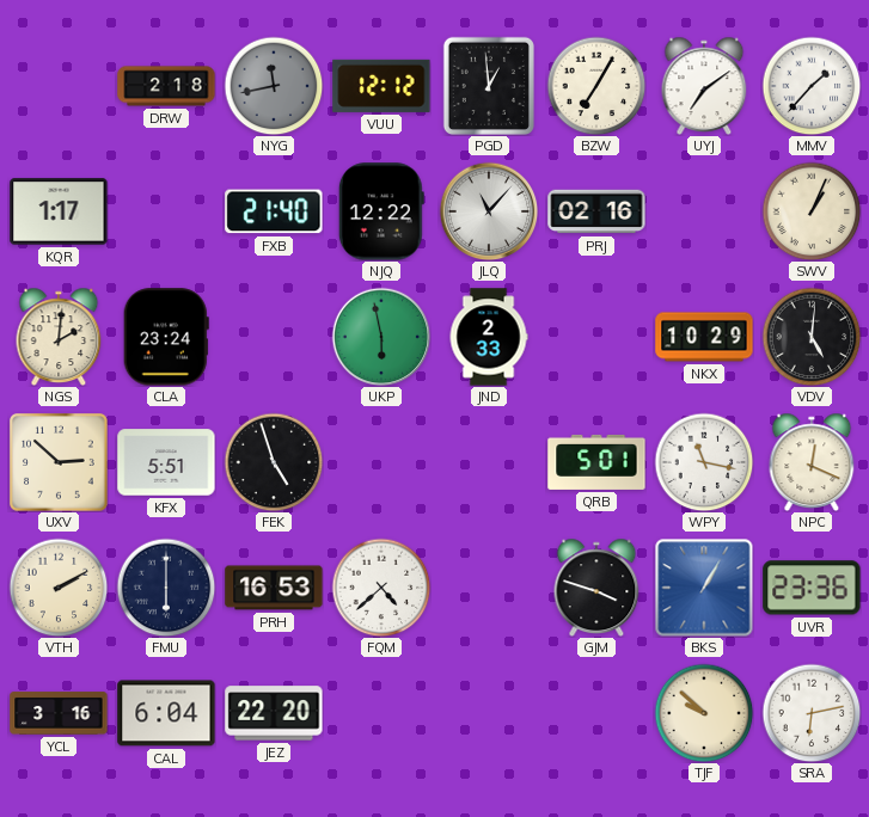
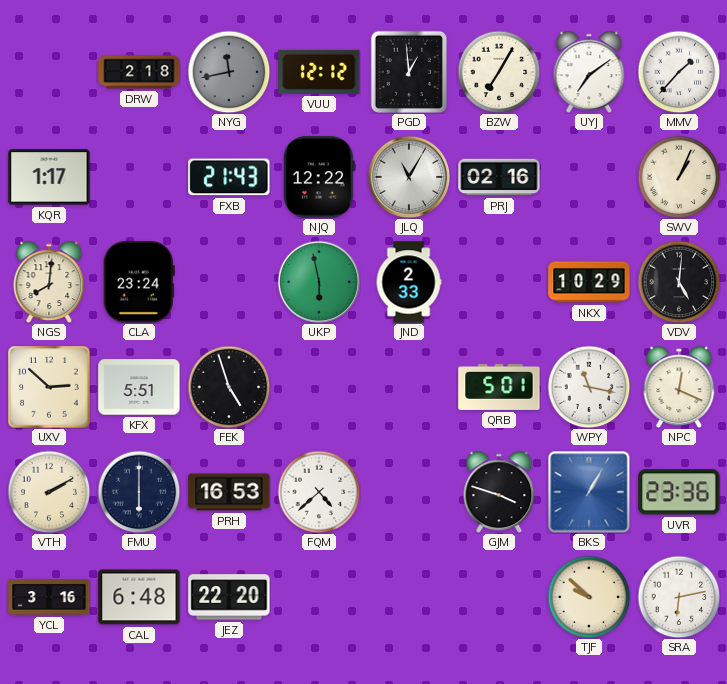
FXB: 21:40 -> 21:43 (229, 177)
JLQ: 11:07 -> 11:05 (409, 177)
NGS: 2:01 -> 8:01 (49, 281)
CAL: 6:04 -> 6:48 (139, 597)
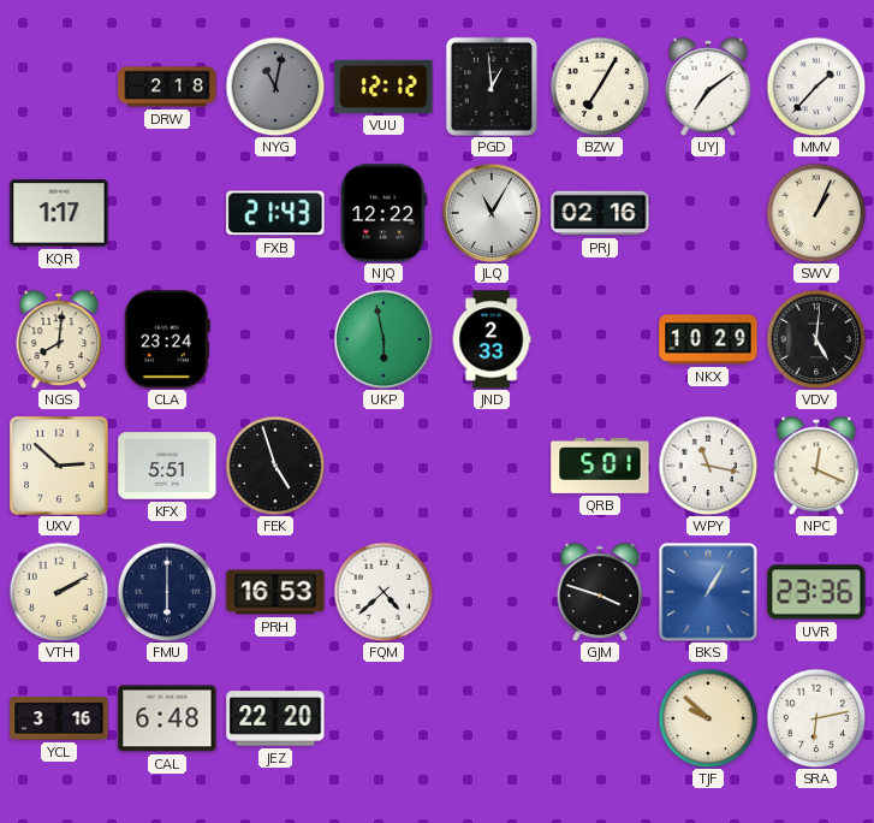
NYG: 11:43 -> 11:02 (275, 87)
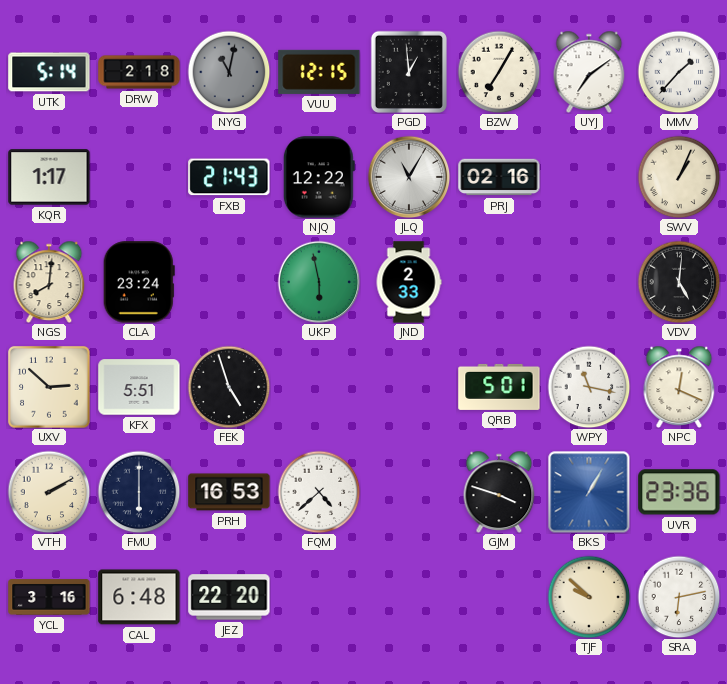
UTK: none -> 5:14 (49, 72)
VUU: 12:12 -> 12:15 (319, 72)
NKX: 10:29 -> none (708, 339)
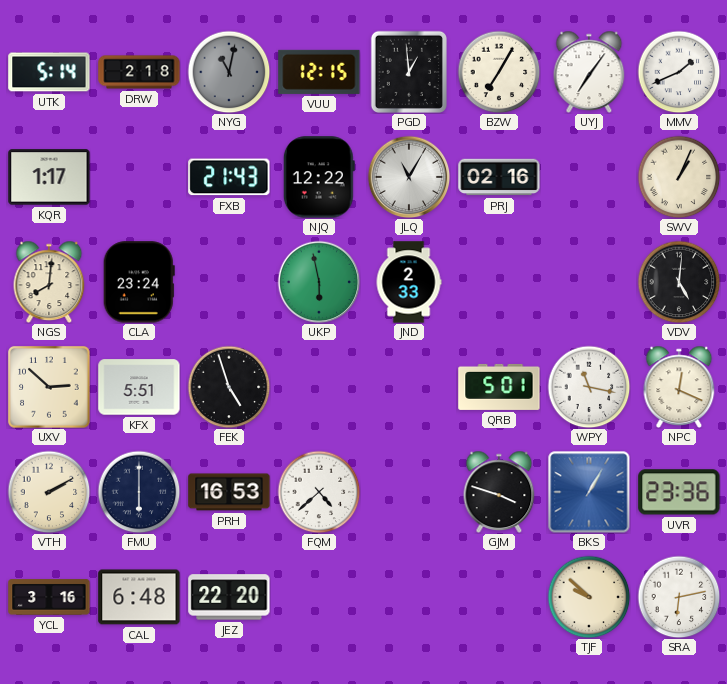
UYJ: 7:09 -> 7:06 (589, 71)
MMV: 1:37 -> 1:41 (679, 72)
